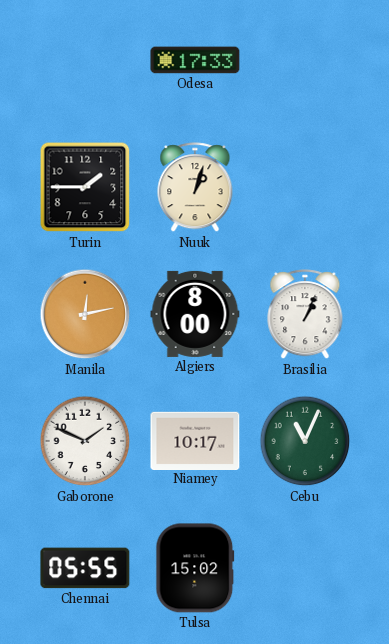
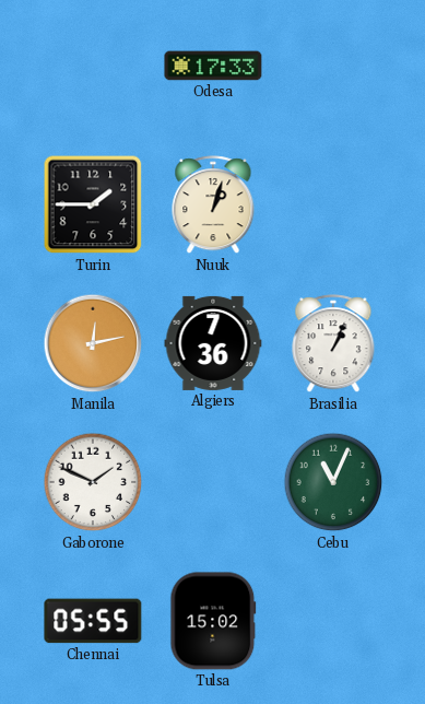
Algiers: 8:00 -> 7:36 (213, 343)
Niamey: 10:17 -> none (195, 440)
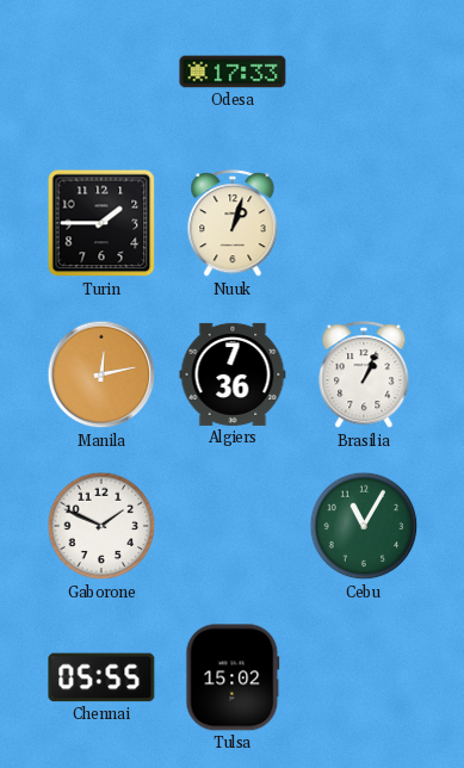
Cebu: 11:04 -> 11:05 (364, 526)
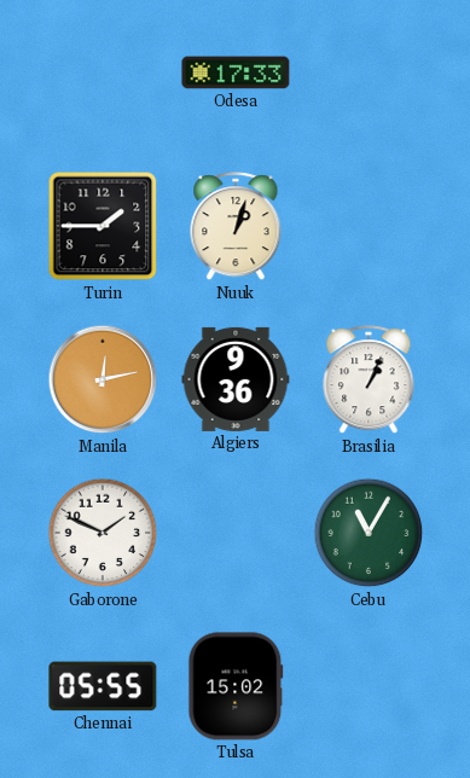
Algiers: 7:36 -> 9:36 (236, 379)
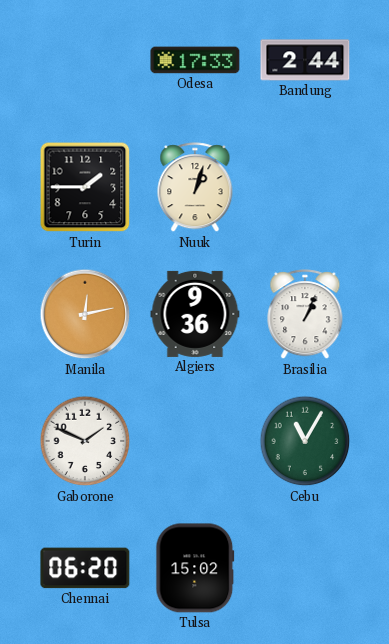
Bandung: none -> 2:44 (305, 60)
Chennai: 05:55 -> 06:20 (85, 568)
